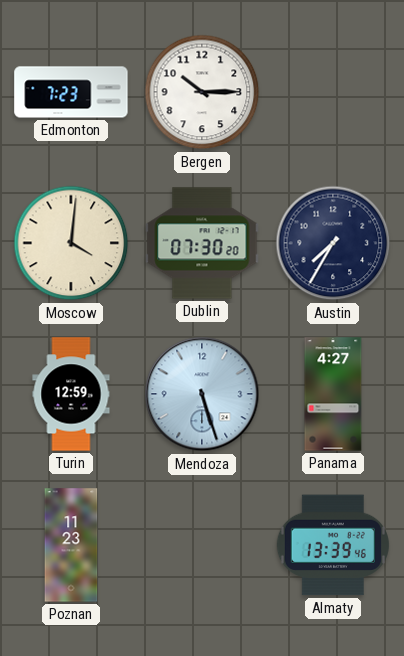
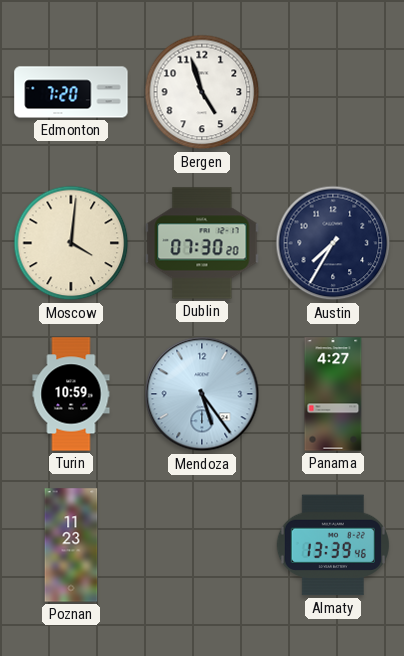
Edmonton: 7:23 -> 7:20 (71, 92)
Bergen: 10:15 -> 4:57 (202, 92)
Turin: 12:59 -> 10:59 (71, 394)
Mendoza: 5:27 -> 5:24 (202, 394)
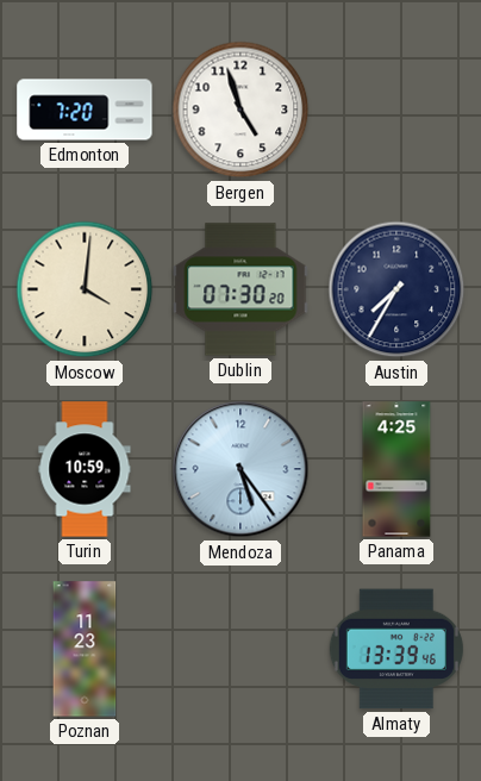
Panama: 4:27 -> 4:25 (396, 469)
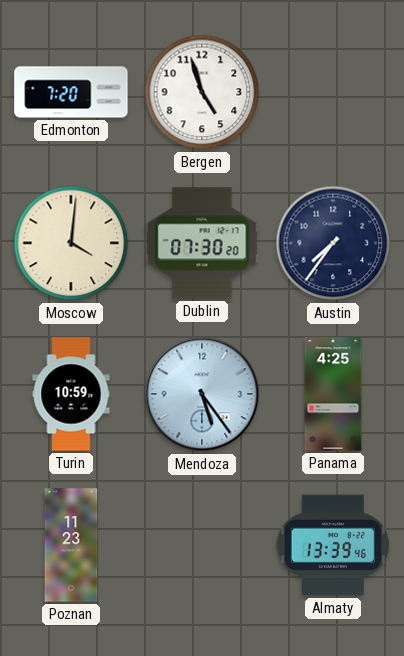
Austin: 7:35 -> 7:36 (333, 243)
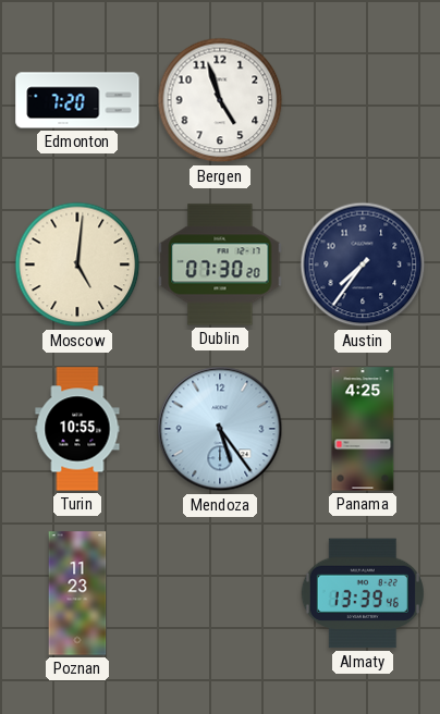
Moscow: 4:01 -> 5:01 (77, 264)
Turin: 10:59 -> 10:55 (77, 429)
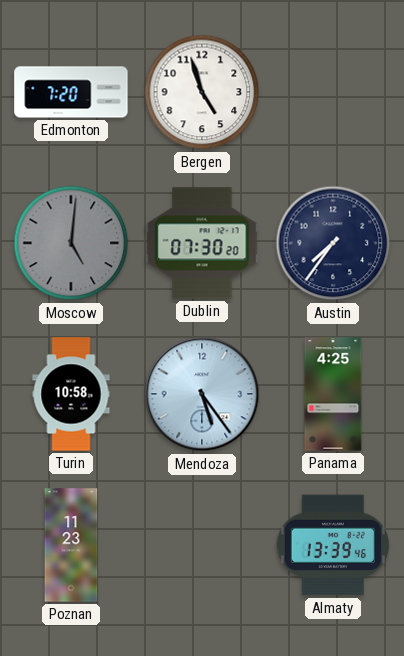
Moscow dial: cream -> grey (71, 243)
Turin: 10:55 -> 10:58 (71, 394)
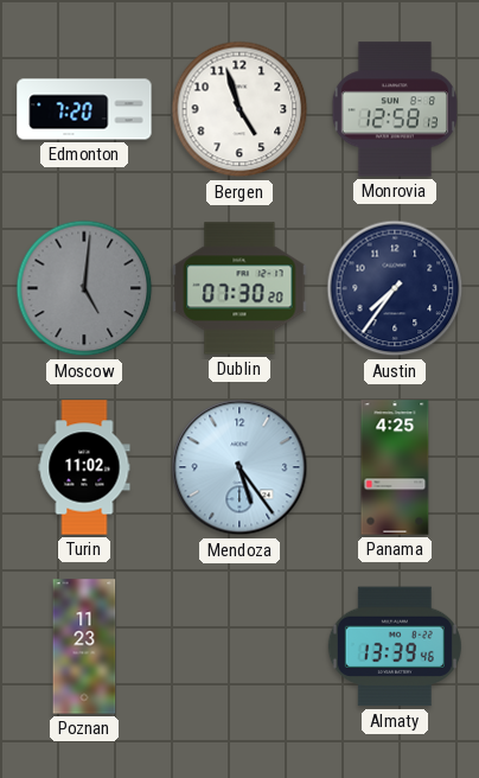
Monrovia: none -> 12:58 (394, 109)
Turin: 10:58 -> 11:02 (84, 467)
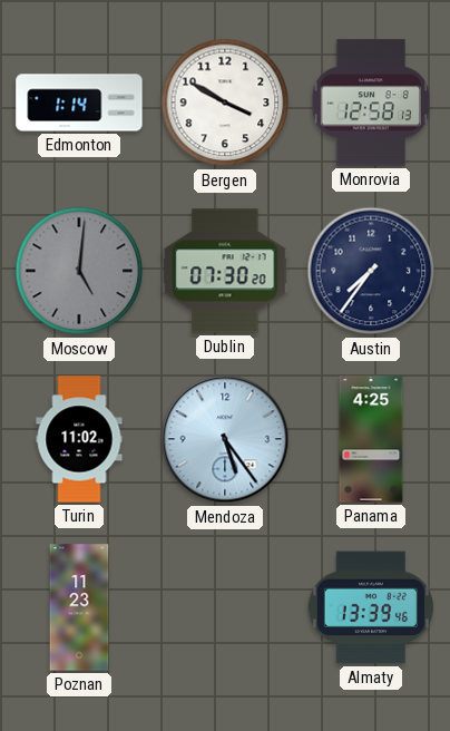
Edmonton: 7:20 -> 1:14 (79, 103)
Bergen: 4:57 -> 3:50 (225, 103)
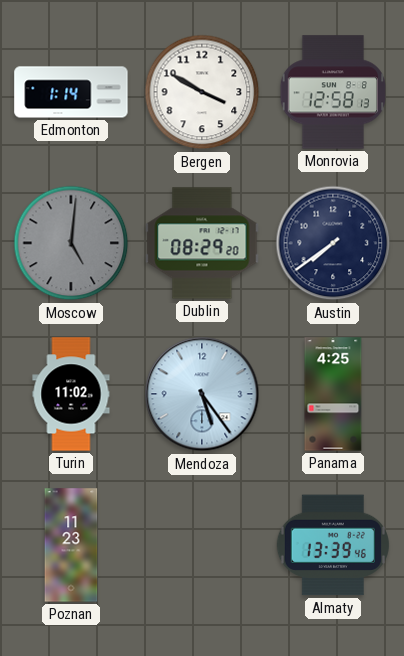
Dublin: 07:30 -> 08:29 (202, 243)
Austin: 7:36 -> 7:39 (333, 243)
